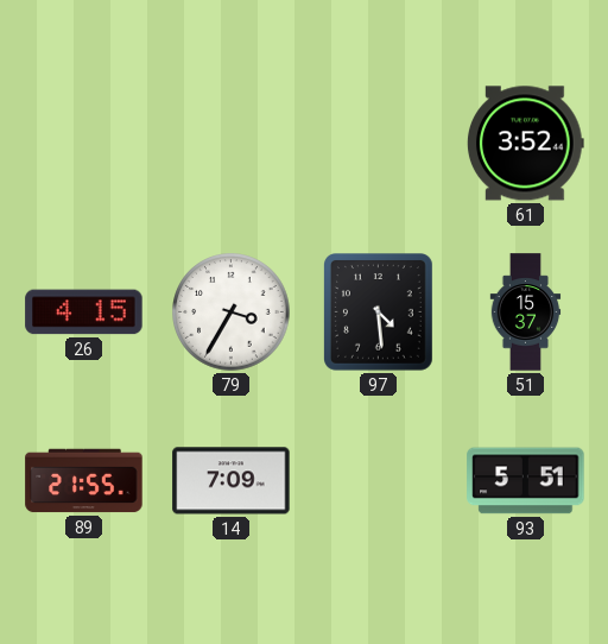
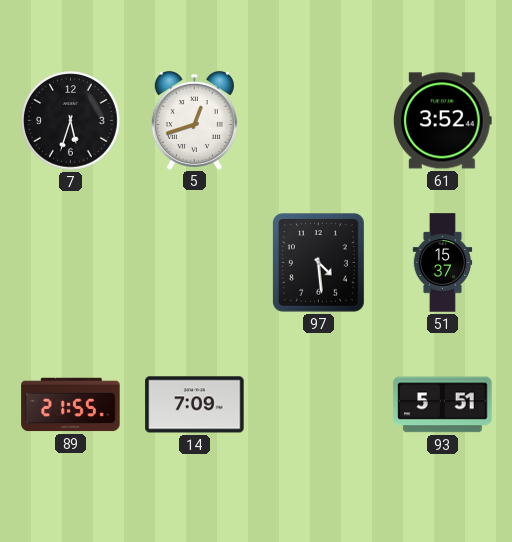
7: none -> 5:33 (71, 121)
5: none -> 12:42 (194, 120)
26: 4:15 -> none (84, 312)
79: 3:35 -> none (232, 312)
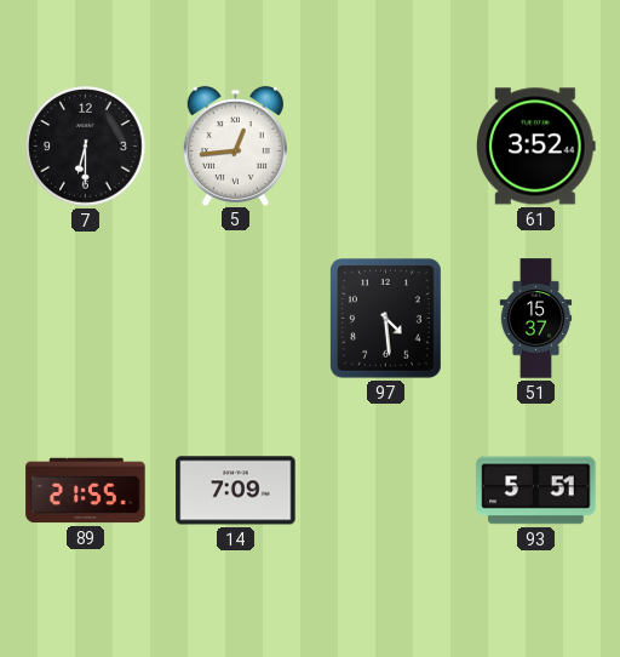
7: 5:33 -> 6:30 (86, 147)
5: 12:42 -> 12:44 (235, 145)
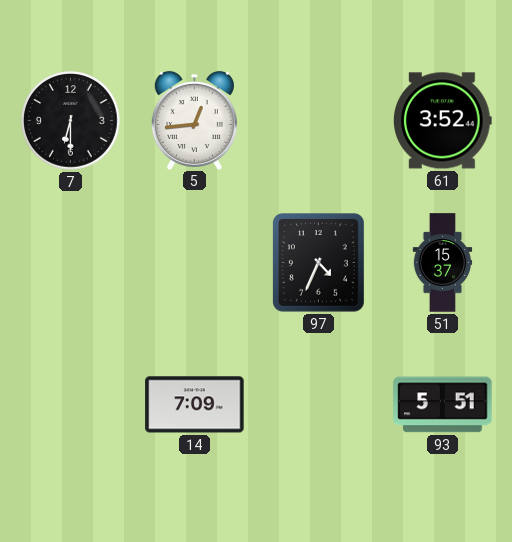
97: 4:29 -> 4:34 (319, 263)
89: 21:55 -> none (86, 491)
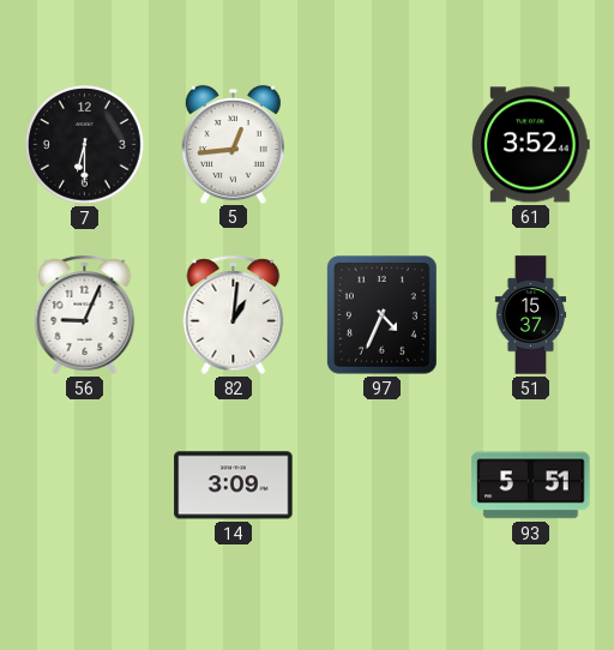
56: none -> 9:04 (85, 314)
82: none -> 1:01 (234, 314)
14: 7:09 -> 3:09 (234, 486)
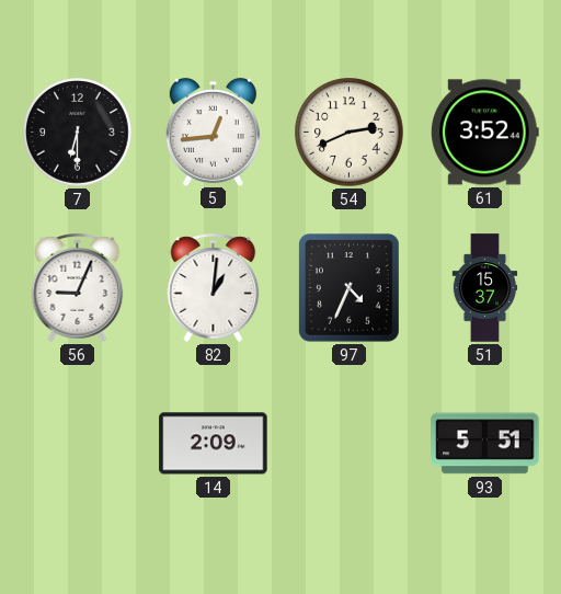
54: none -> 2:41 (350, 133)
14: 3:09 -> 2:09 (214, 444)
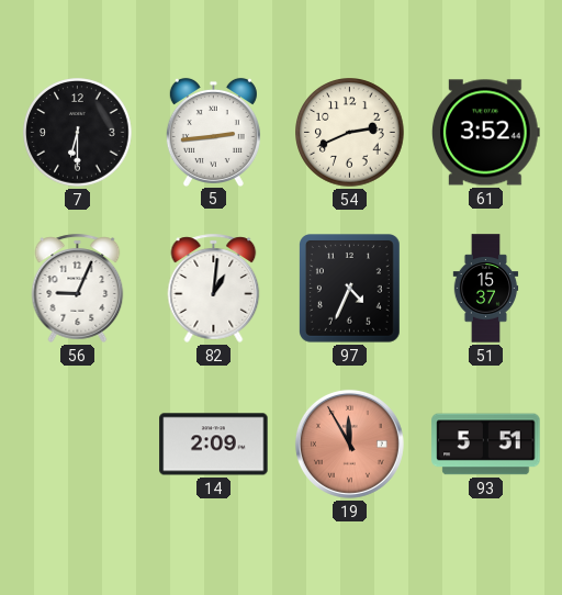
5: 12:44 -> 2:44 (213, 132)
19: none -> 11:55 (349, 444)
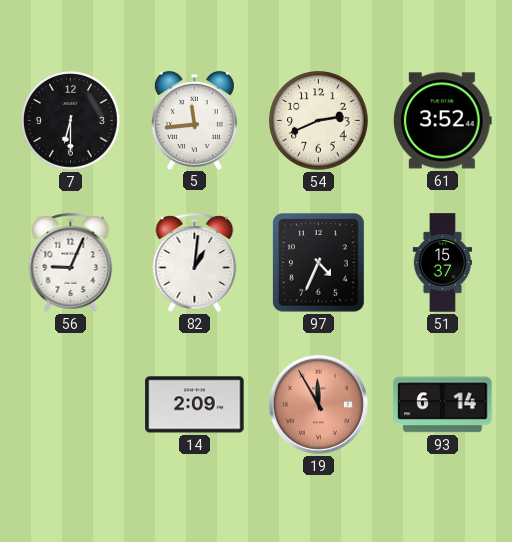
5: 2:44 -> 11:44 (194, 120)
93: 5:51 -> 6:14 (443, 405)
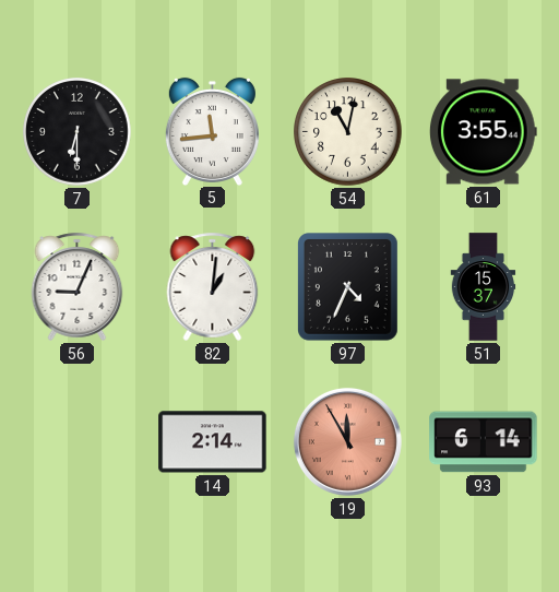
54: 2:41 -> 11:02 (348, 132)
61: 3:52 -> 3:55 (484, 132)
14: 2:09 -> 2:14 (213, 442)
